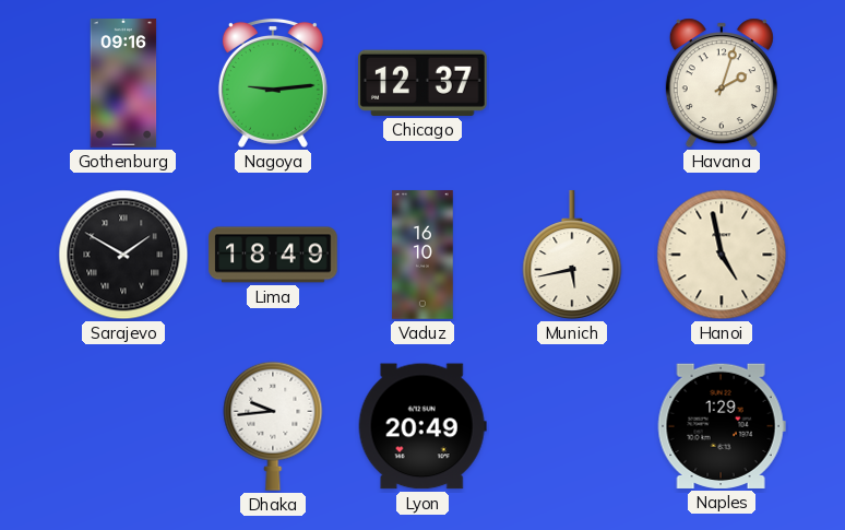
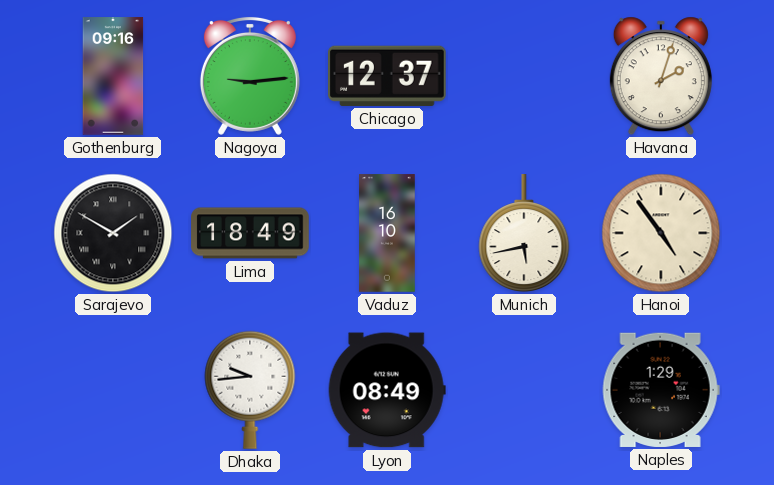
Hanoi: 4:58 -> 4:54 (661, 233)
Lyon: 20:49 -> 08:49 (387, 390)
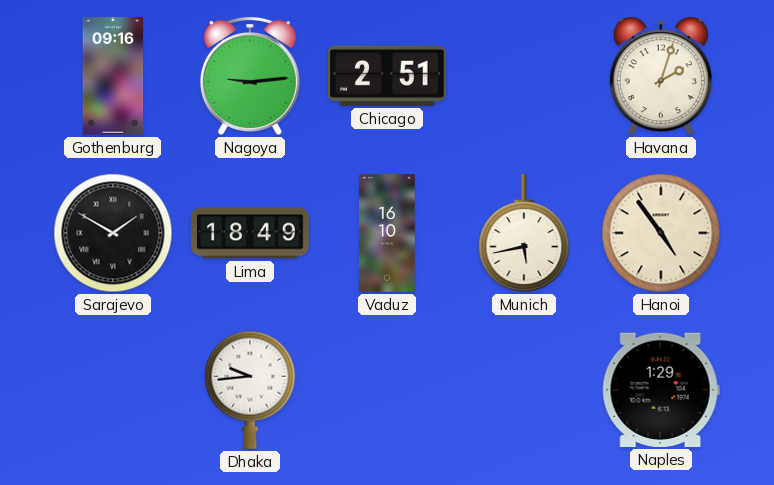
Chicago: 12:37 -> 2:51 (388, 76)
Lyon: 08:49 -> none (387, 390)
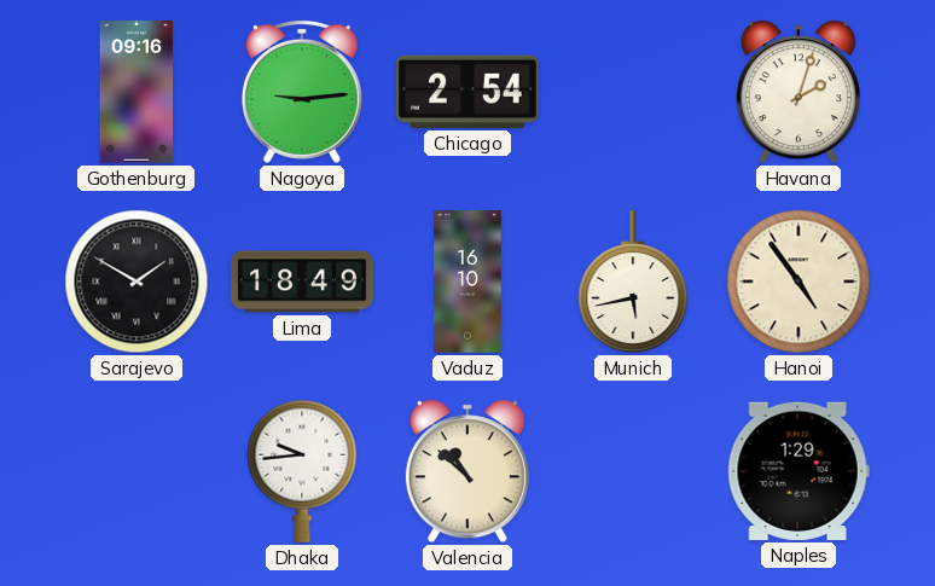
Chicago: 2:51 -> 2:54 (469, 92)
Valencia: none -> 10:52 (467, 471)
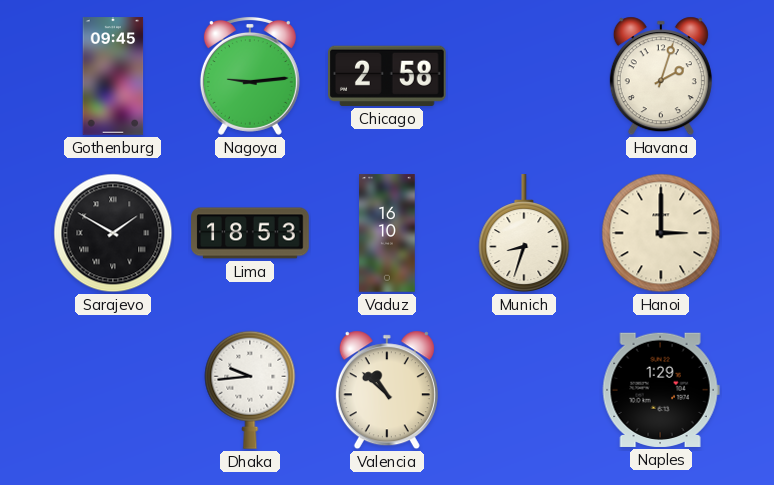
Gothenburg: 09:16 -> 09:45 (113, 76)
Chicago: 2:54 -> 2:58 (388, 76)
Lima: 18:49 -> 18:53 (250, 233)
Munich: 5:43 -> 8:33 (524, 234)
Hanoi: 4:54 -> 3:00 (661, 233)
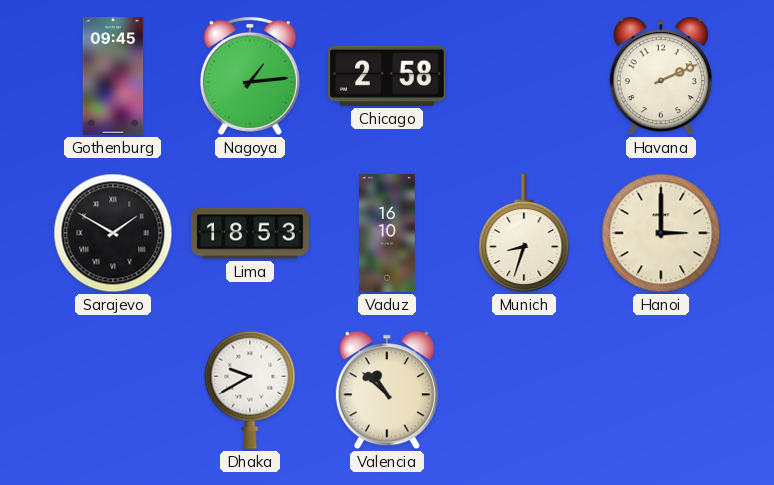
Nagoya: 9:14 -> 1:14 (250, 76)
Havana: 2:03 -> 2:11 (661, 76)
Dhaka: 9:44 -> 9:40 (250, 390)
Naples: 1:29 -> none (661, 390)
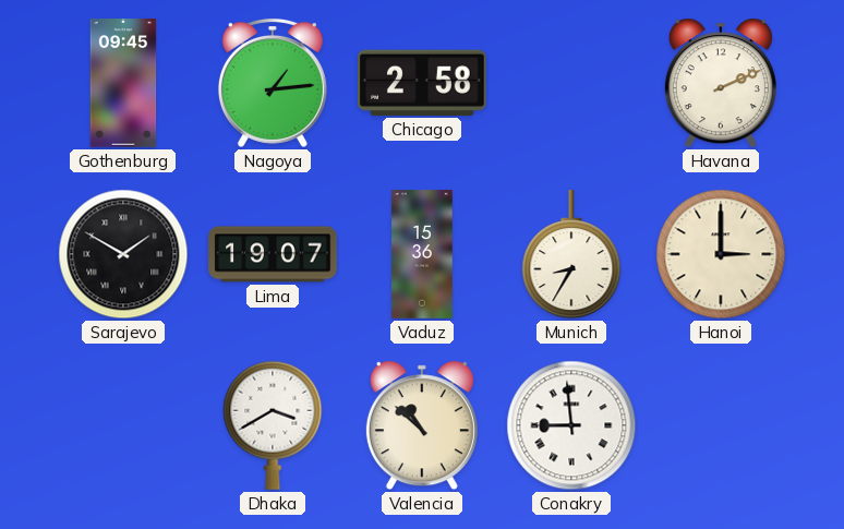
Lima: 18:53 -> 19:07 (273, 254)
Vaduz: 16:10 -> 15:36 (422, 254)
Munich: 8:33 -> 8:35 (571, 255)
Dhaka: 9:40 -> 3:40 (273, 425)
Conakry: none -> 8:59 (571, 425)
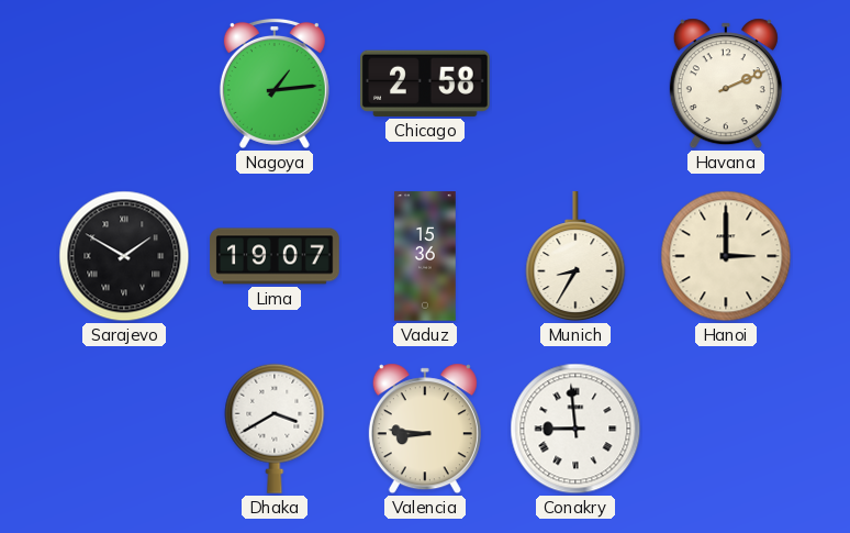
Gothenburg: 09:45 -> none (123, 83)
Valencia: 10:52 -> 8:46 (425, 429)
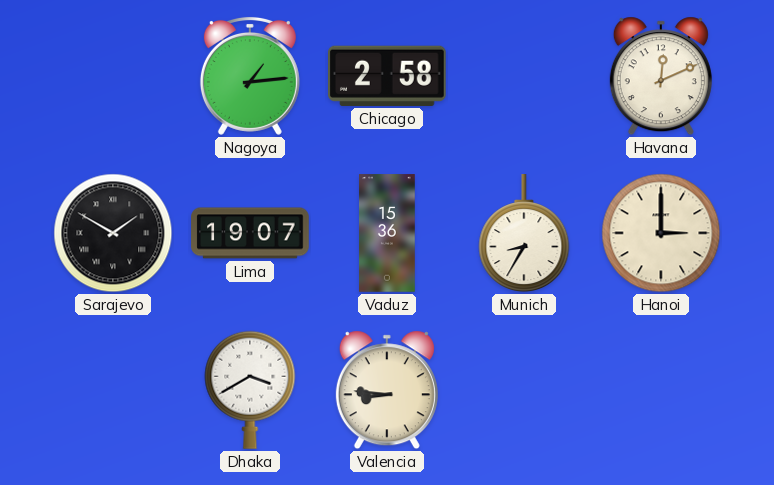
Havana: 2:11 -> 12:11 (661, 76)
Conakry: 8:59 -> none (575, 429)
